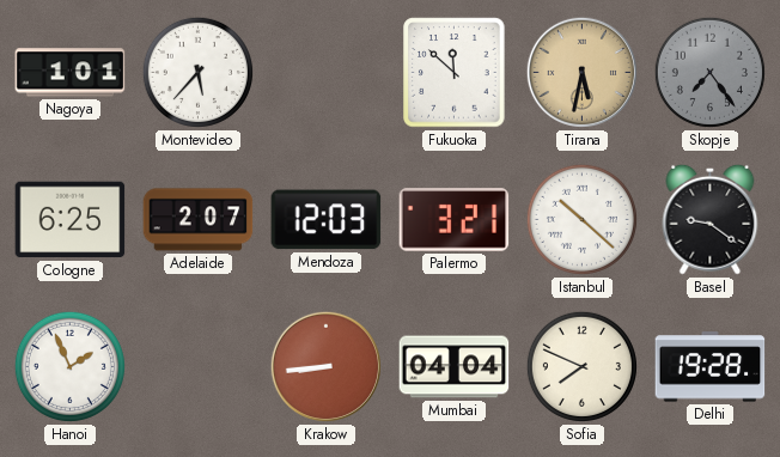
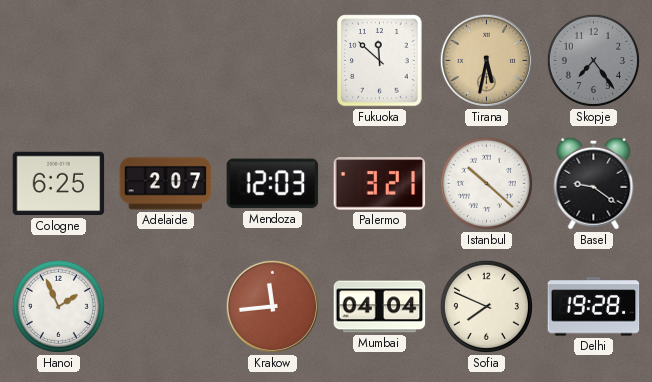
Nagoya: 1:01 -> none (71, 73)
Montevideo: 5:37 -> none (197, 72)
Krakow: 8:44 -> 11:44 (272, 306)
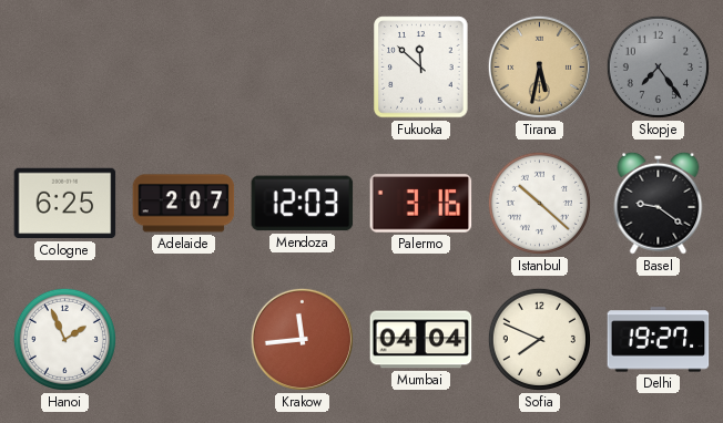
Palermo: 3:21 -> 3:16 (421, 204)
Delhi: 19:28 -> 19:27 (659, 340)
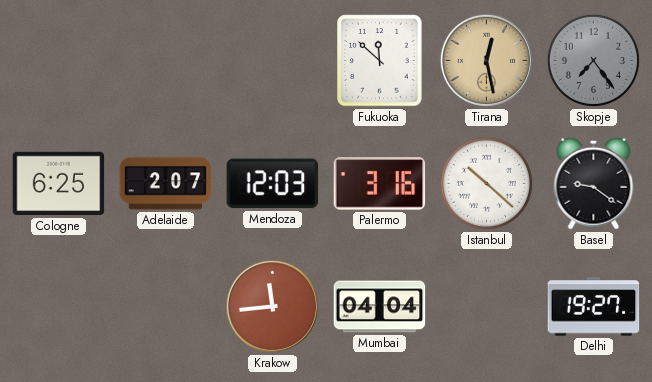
Tirana: 5:32 -> 12:28 (486, 60)
Hanoi: 1:56 -> none (64, 339)
Sofia: 7:49 -> none (539, 339)
